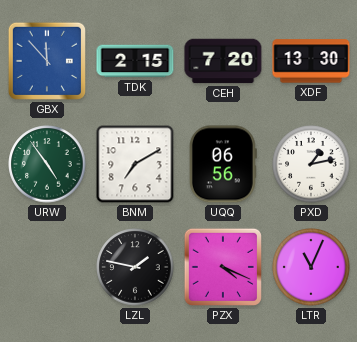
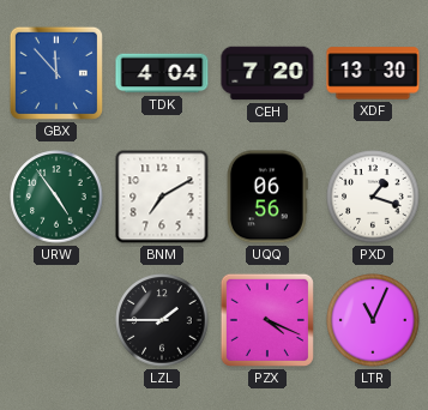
TDK: 2:15 -> 4:04 (162, 73)
PXD: 1:13 -> 1:18 (373, 197)
LZL: 1:47 -> 1:45 (162, 320)
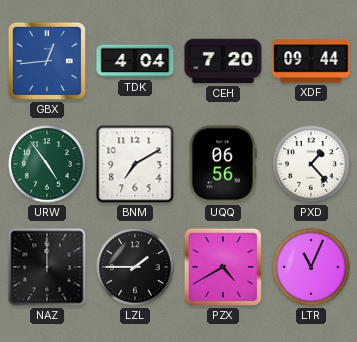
GBX: 11:53 -> 12:44 (47, 61)
XDF: 13:30 -> 09:44 (311, 61)
PXD: 1:18 -> 1:23 (311, 164)
NAZ: none -> 12:00 (47, 267)
PZX: 4:19 -> 4:40 (223, 267)
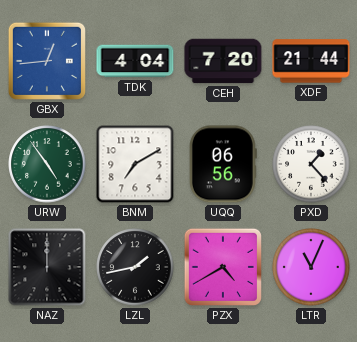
XDF: 09:44 -> 21:44 (311, 61)
LZL: 1:45 -> 1:43 (135, 267)
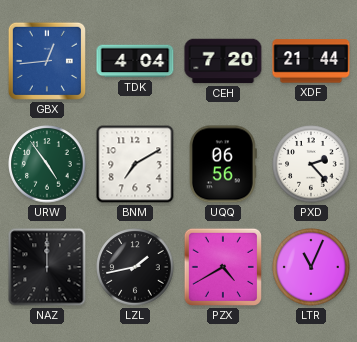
PXD: 1:23 -> 2:23 (311, 164)
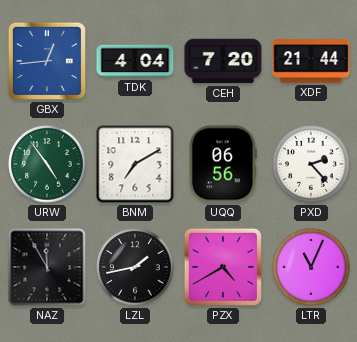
NAZ: 12:00 -> 11:55 (47, 267)
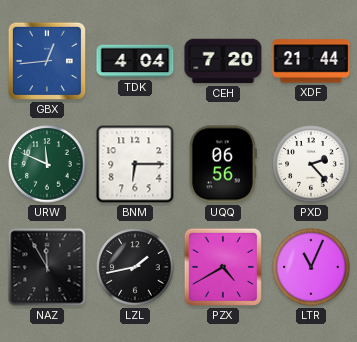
URW: 4:54 -> 11:49 (47, 164)
BNM: 7:10 -> 6:15 (135, 164)
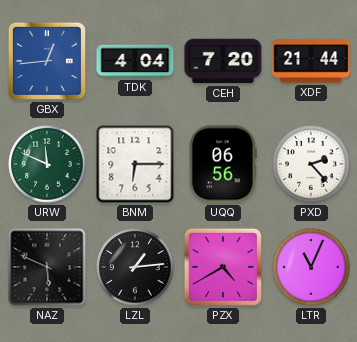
NAZ: 11:55 -> 5:49 (47, 267)
LZL: 1:43 -> 1:14 (135, 267)
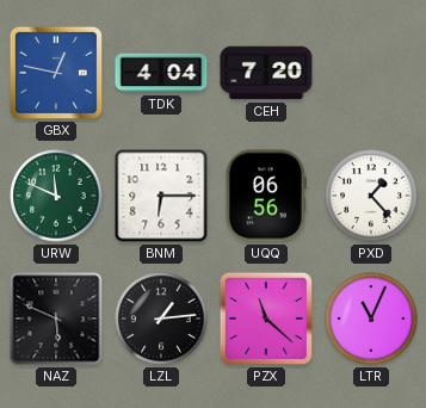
GBX: 12:44 -> 12:47 (56, 73)
XDF: 21:44 -> none (311, 61)
PXD: 2:23 -> 1:23 (371, 196)
PZX: 4:40 -> 11:22 (266, 319)
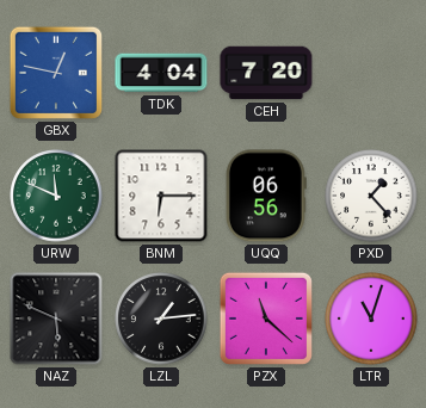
LTR: 11:04 -> 11:03 (371, 319)
